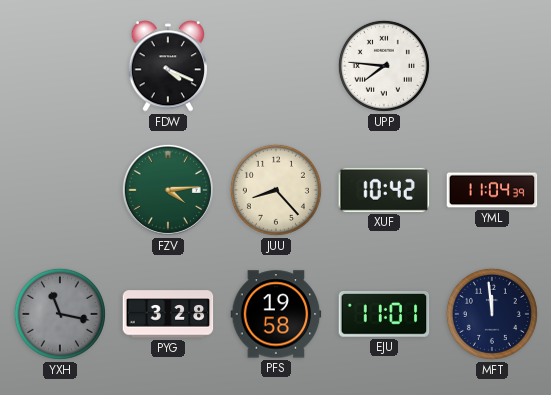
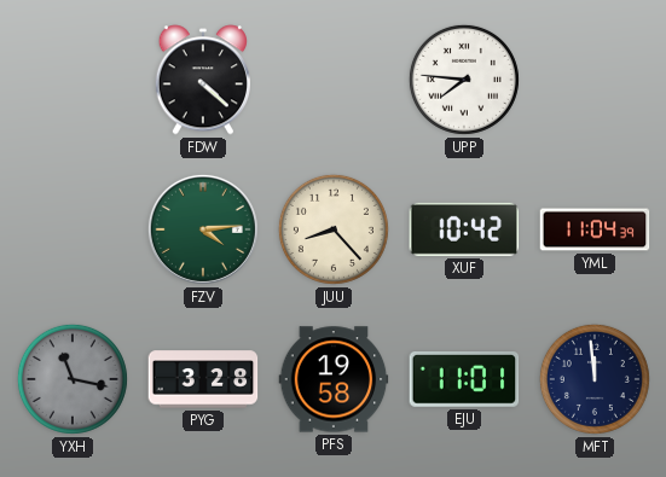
FDW: 4:19 -> 4:22 (202, 80)
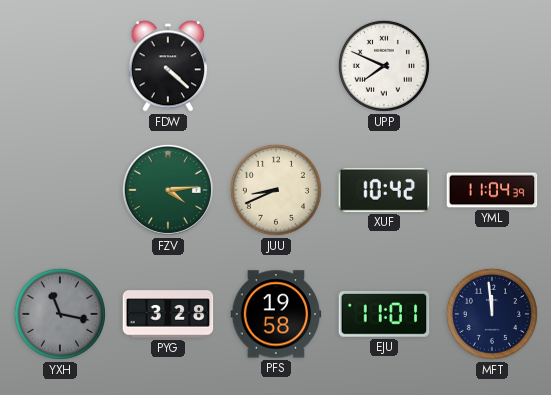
UPP: 7:46 -> 7:49 (384, 66)
JUU: 8:23 -> 8:41 (276, 190)
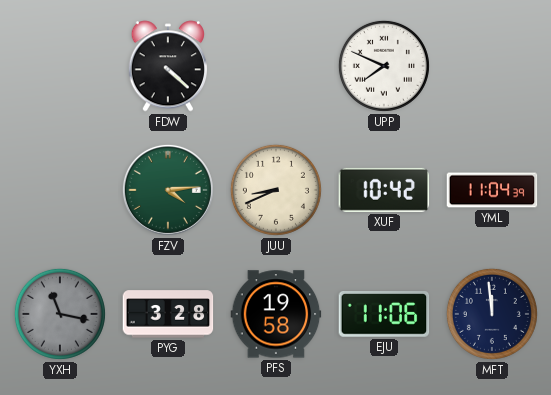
EJU: 11:01 -> 11:06 (384, 315)
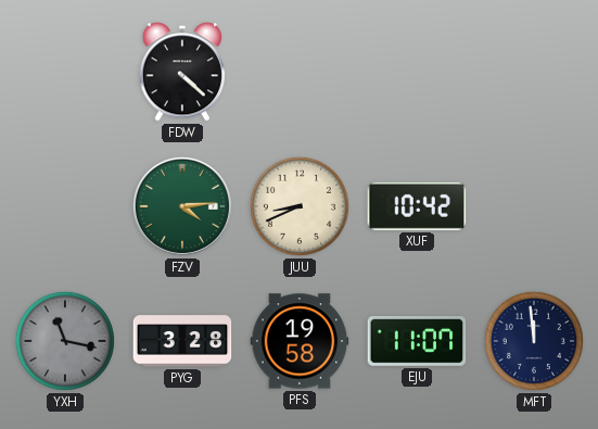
UPP: 7:49 -> none (384, 66)
YML: 11:04 -> none (492, 190)
EJU: 11:06 -> 11:07 (417, 342)
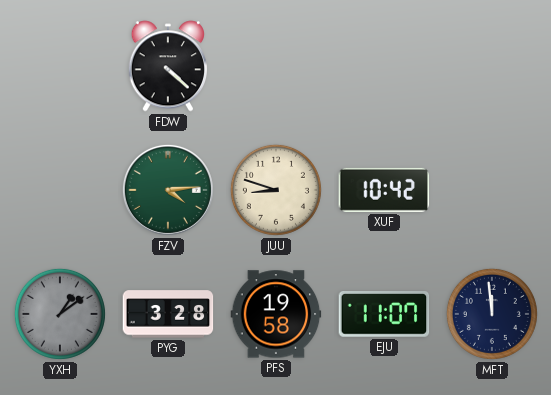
JUU: 8:41 -> 8:48 (276, 190)
YXH: 11:17 -> 1:09 (60, 314)
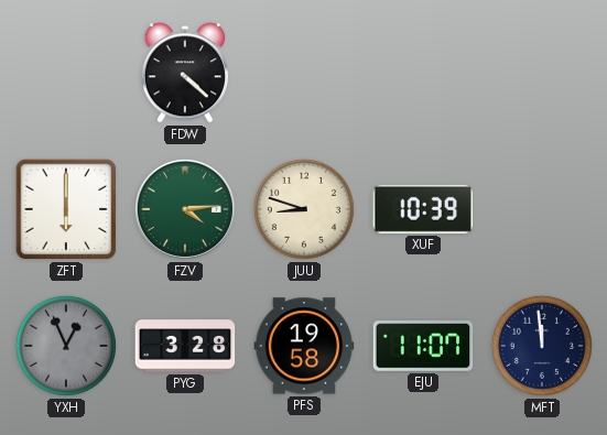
ZFT: none -> 6:00 (66, 209)
XUF: 10:42 -> 10:39 (423, 209)
YXH: 1:09 -> 12:56 (66, 346)
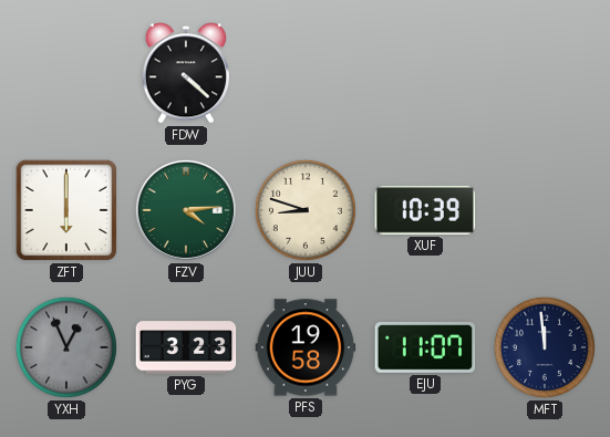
PYG: 3:28 -> 3:23 (186, 347)
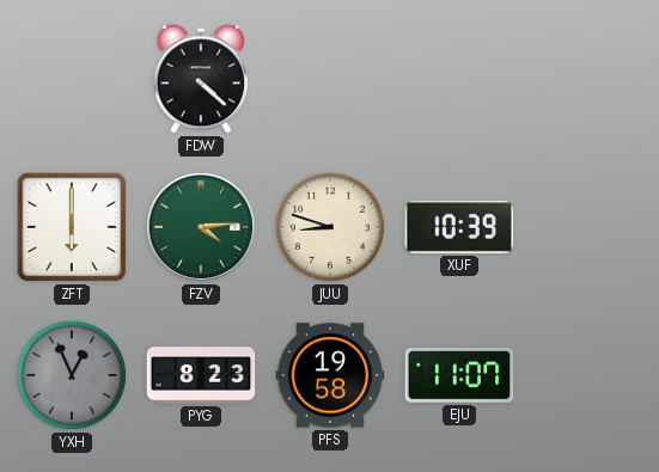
PYG: 3:23 -> 8:23 (201, 375)
MFT: 11:59 -> none (545, 347)
